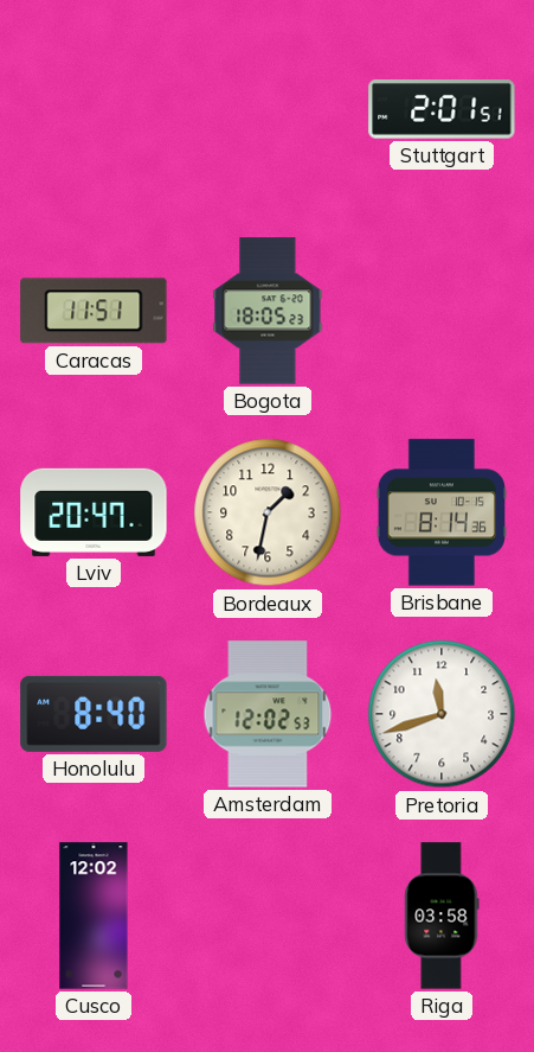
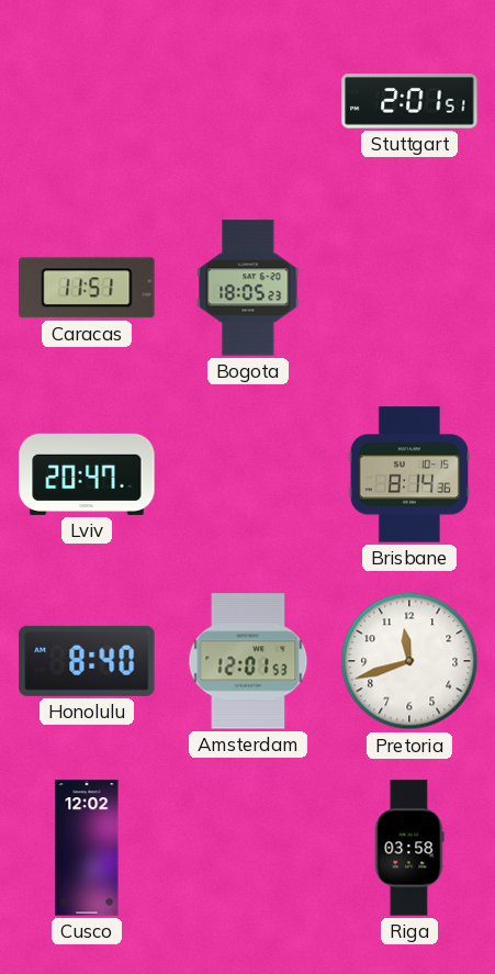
Bordeaux: 1:32 -> none (268, 512)
Amsterdam: 12:02 -> 12:01 (248, 661)
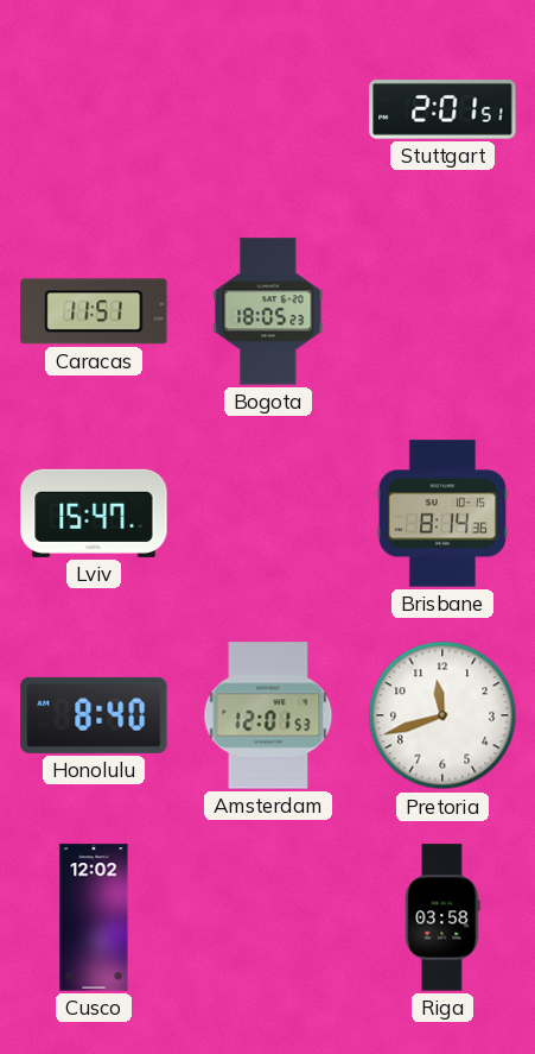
Lviv: 20:47 -> 15:47 (94, 513)
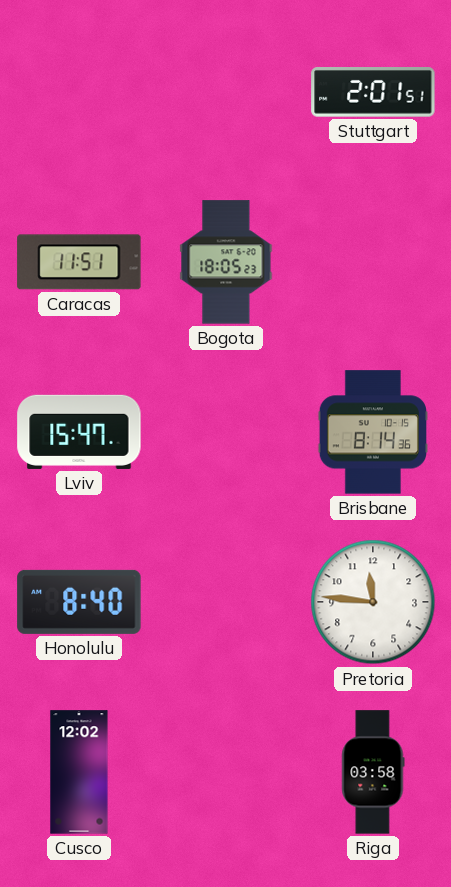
Amsterdam: 12:01 -> none (268, 715)
Pretoria: 11:42 -> 11:46 (373, 602)
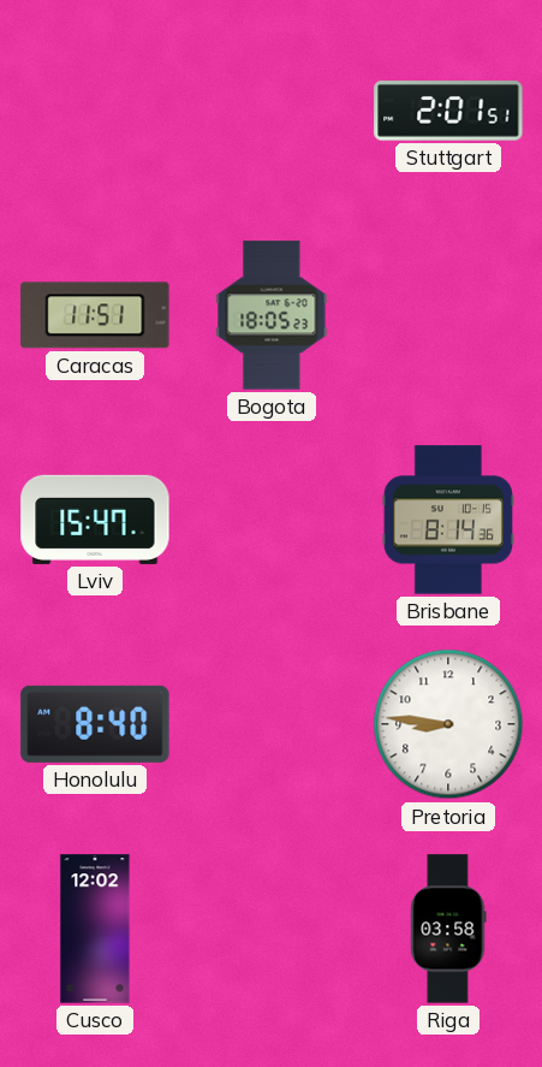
Pretoria: 11:46 -> 8:46 (448, 724)
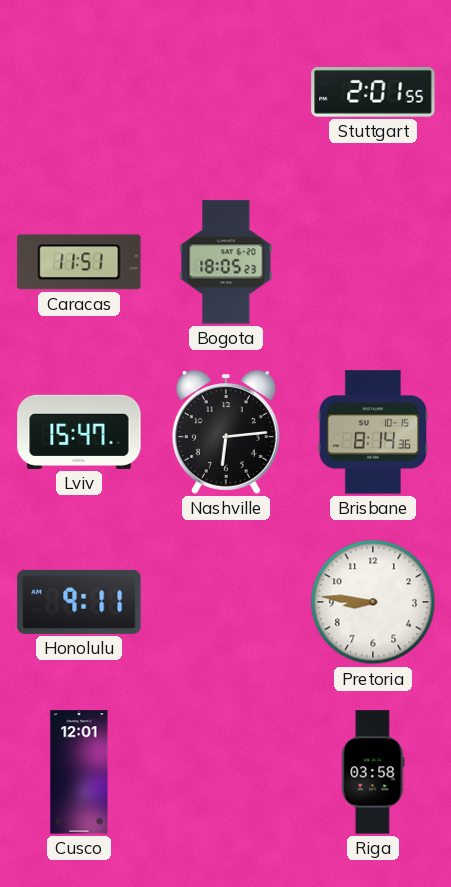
Stuttgart: 2:01:51 -> 2:01:55 (373, 93)
Nashville: none -> 6:14 (226, 432)
Honolulu: 8:40 -> 9:11 (79, 602)
Cusco: 12:02 -> 12:01 (79, 772)
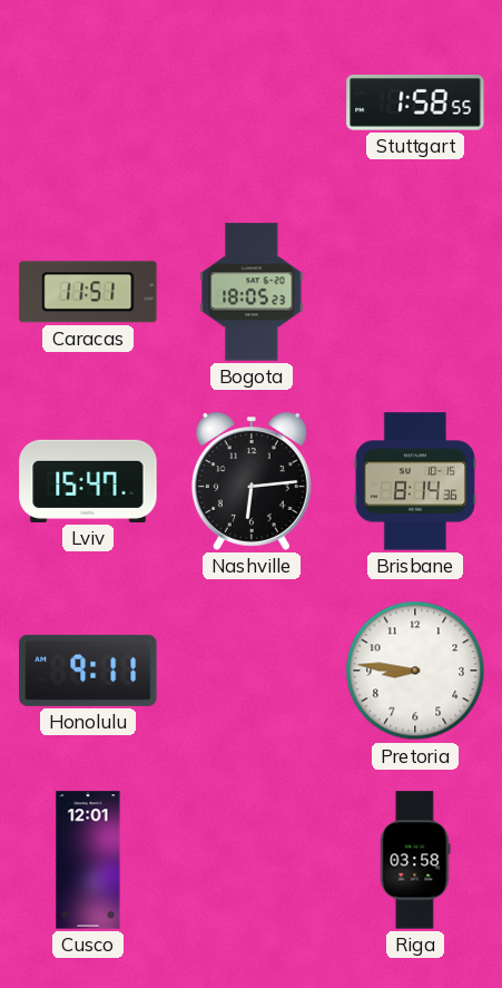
Stuttgart: 2:01 -> 1:58 (415, 104)
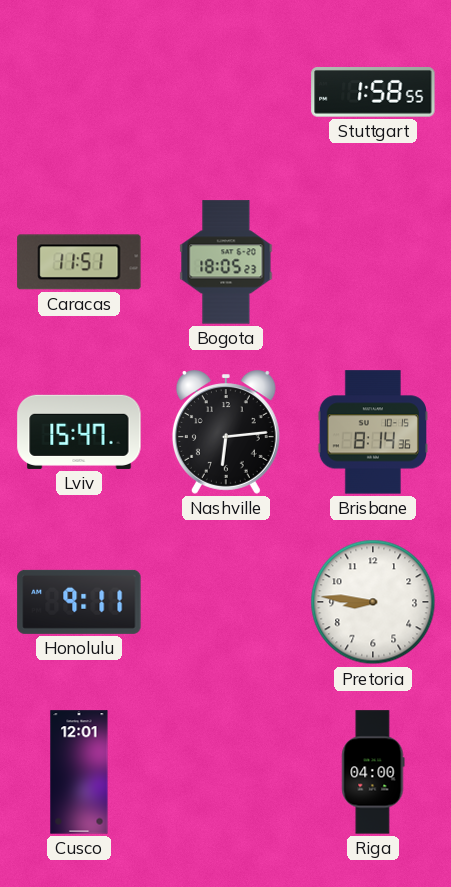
Riga: 03:58 -> 04:00 (373, 772)
